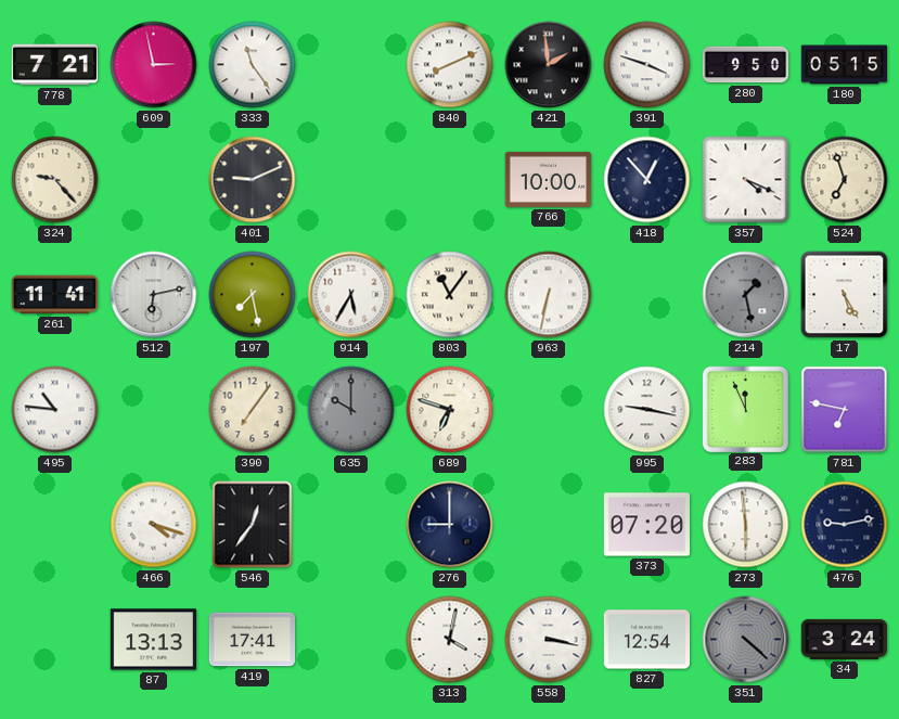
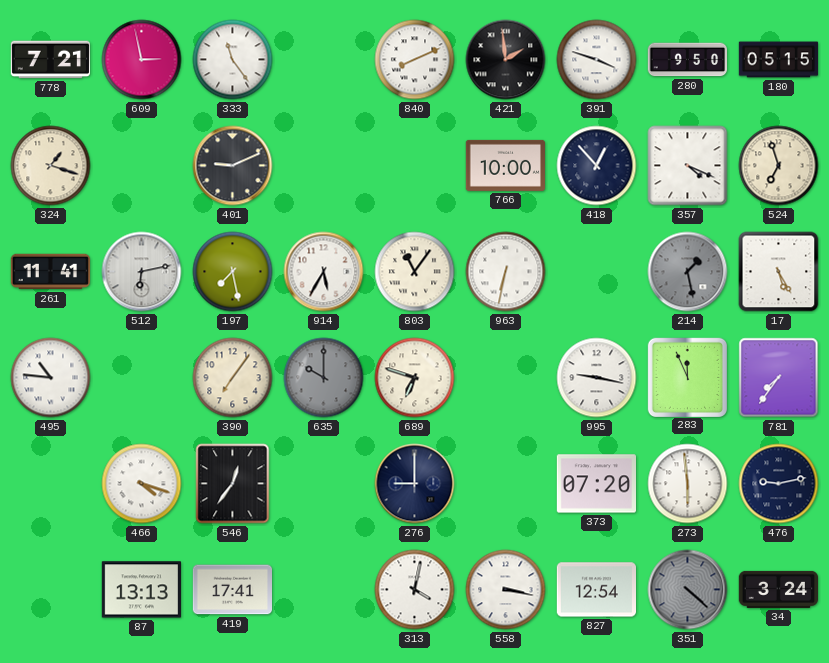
324: 9:23 -> 1:18 (51, 166)
781: 6:47 -> 7:36 (779, 378)
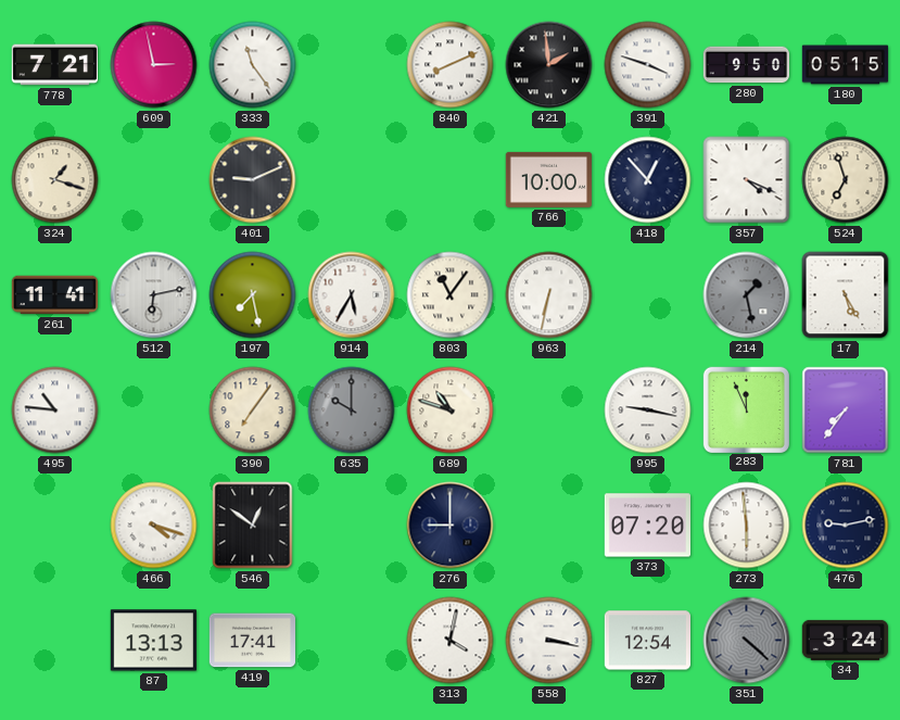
689: 6:48 -> 10:48 (451, 410)
546: 12:36 -> 12:51 (253, 526)
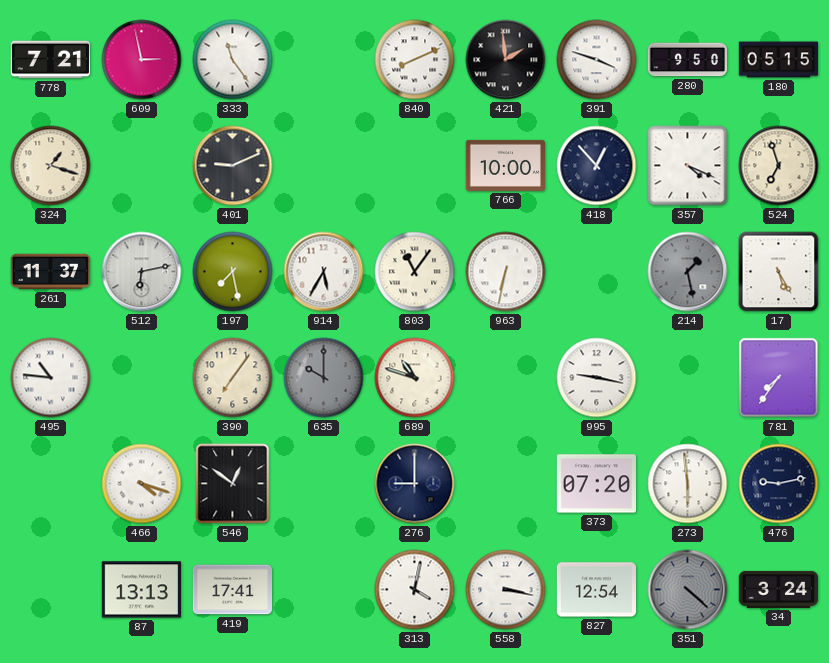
261: 11:41 -> 11:37 (50, 272)
283: 11:56 -> none (746, 409)
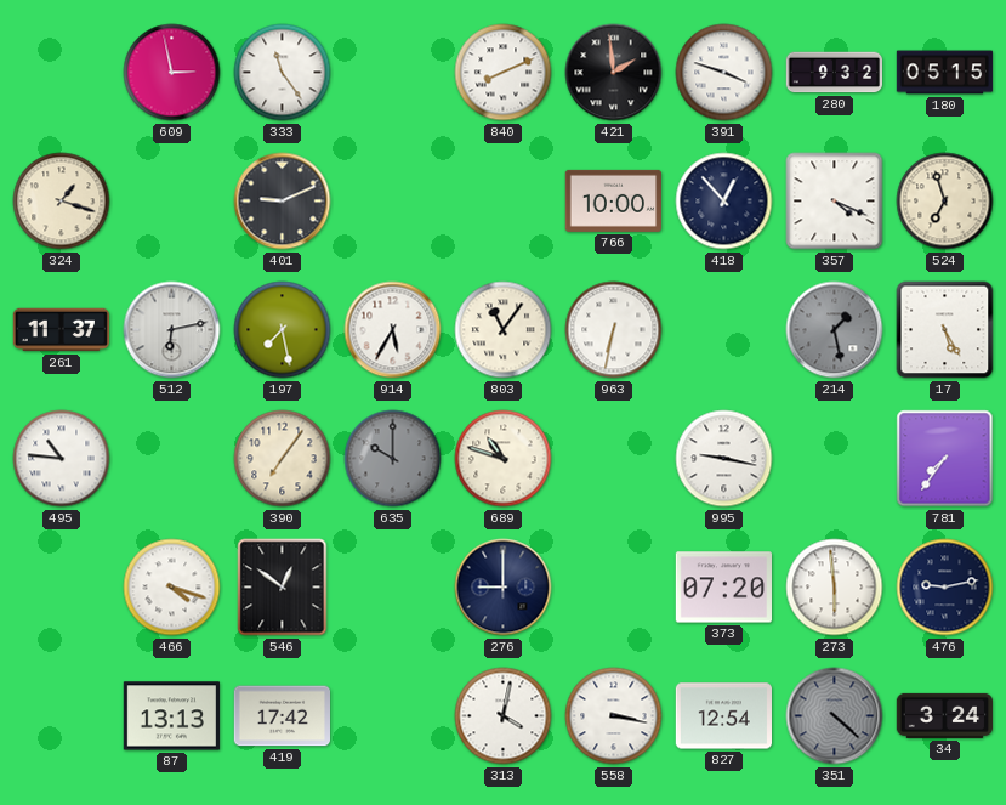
778: 7:21 -> none (50, 60)
280: 9:50 -> 9:32 (834, 73)
419: 17:41 -> 17:42 (282, 716)
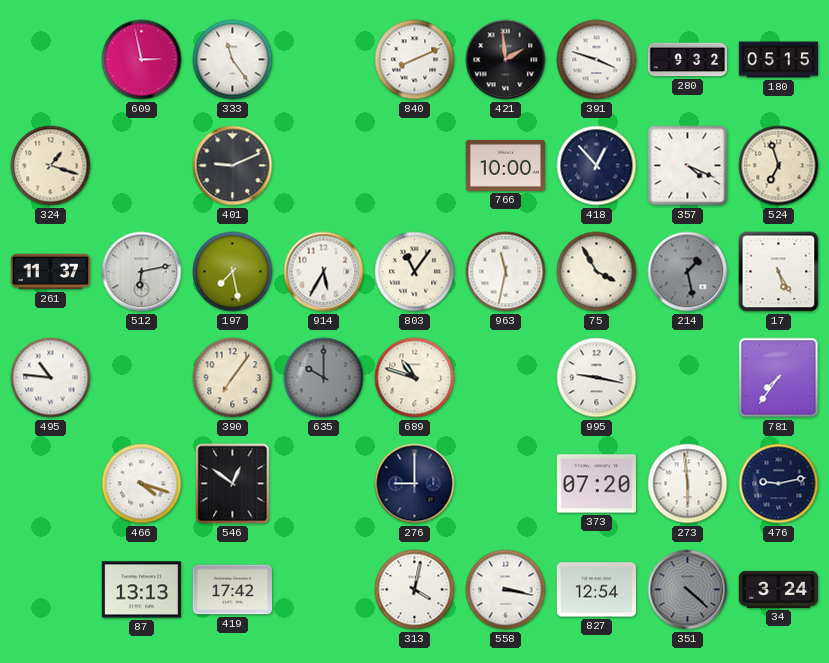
963: 6:32 -> 11:32 (506, 272)
75: none -> 3:55 (597, 272)
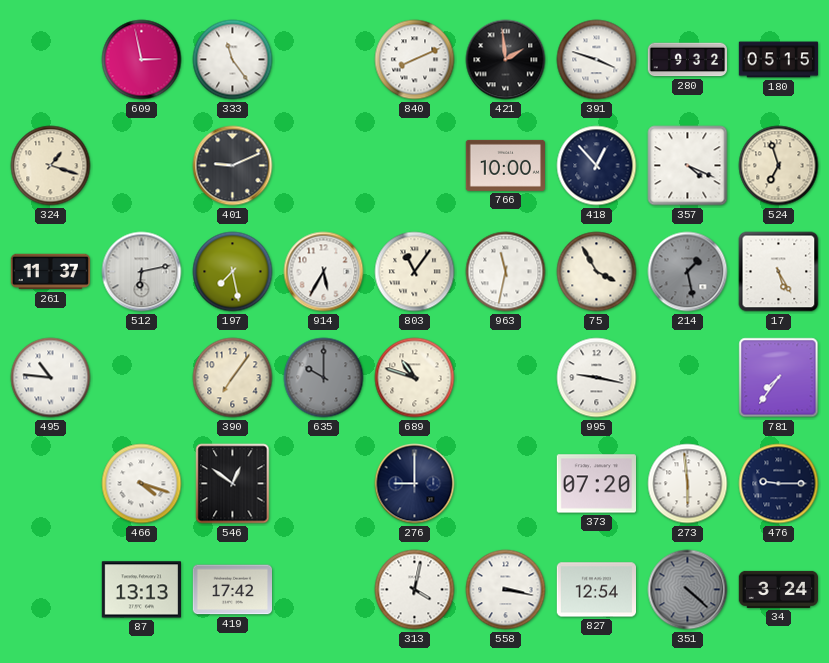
476: 9:13 -> 9:15 (779, 484)
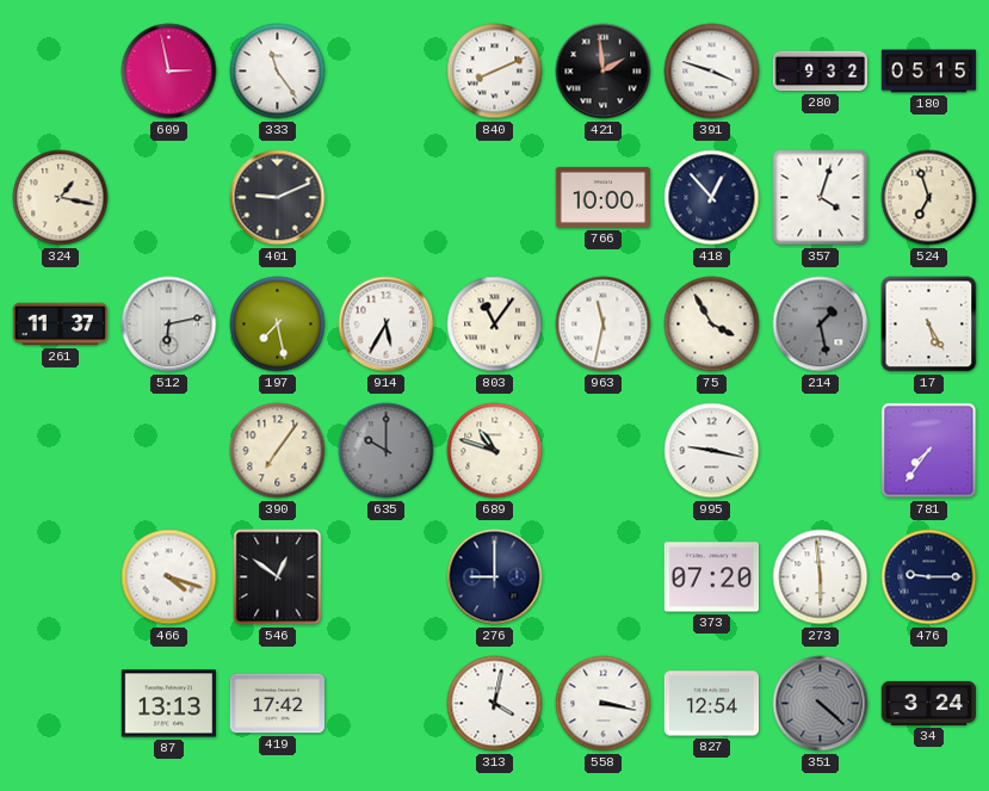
324: 1:18 -> 1:17 (61, 198)
357: 4:19 -> 4:03 (821, 198)
495: 10:46 -> none (51, 378)
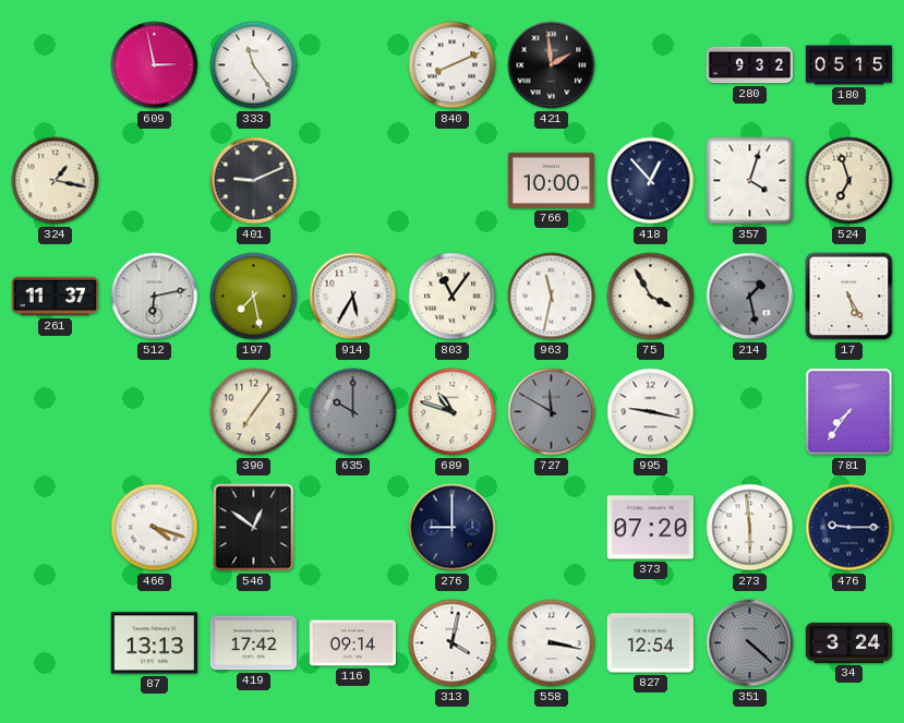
391: 3:48 -> none (712, 72)
727: none -> 11:50 (552, 412)
116: none -> 09:14 (352, 643)
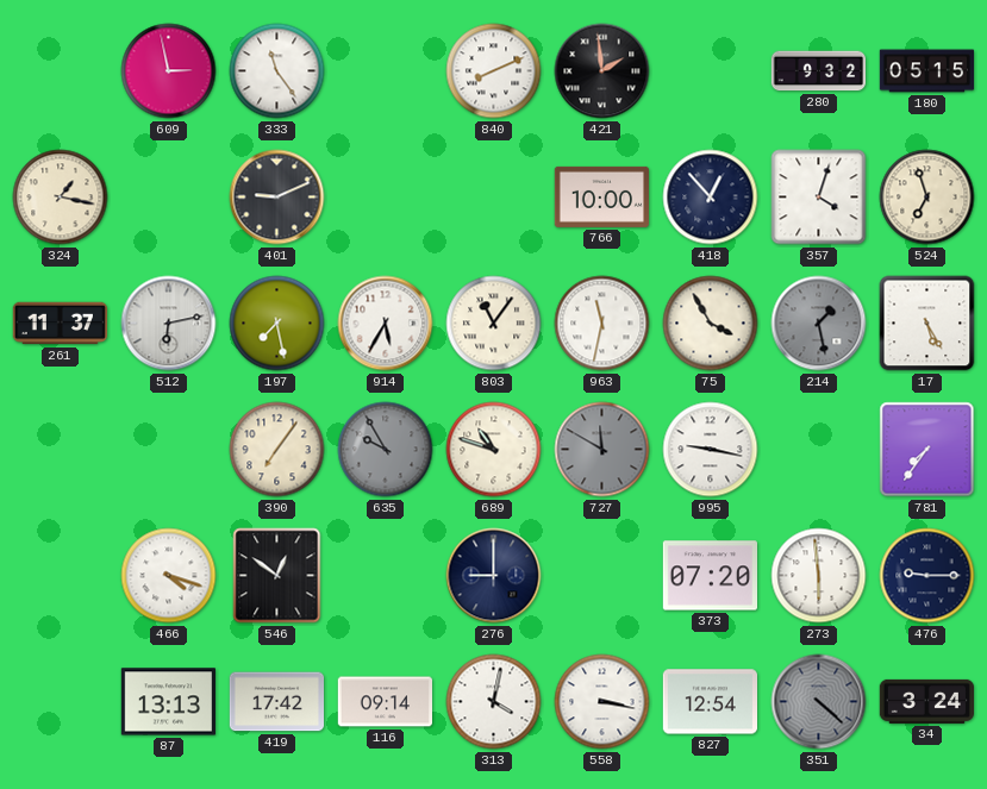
635: 10:00 -> 9:55 (386, 450)
